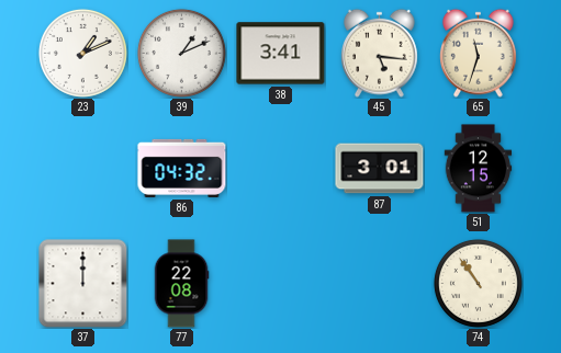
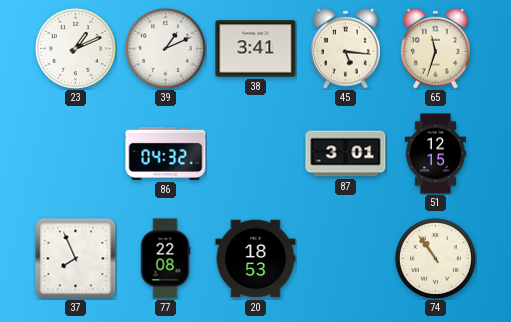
37: 12:00 -> 7:56 (76, 259)
20: none -> 18:53 (256, 259)
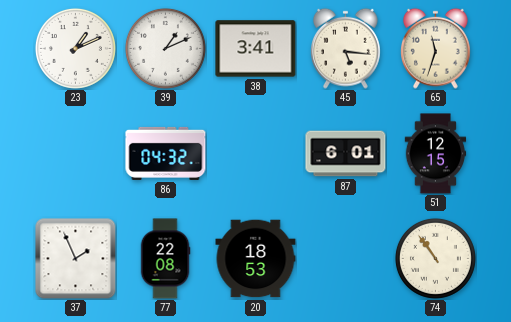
87: 3:01 -> 6:01 (346, 154)
37: 7:56 -> 1:56 (76, 259)
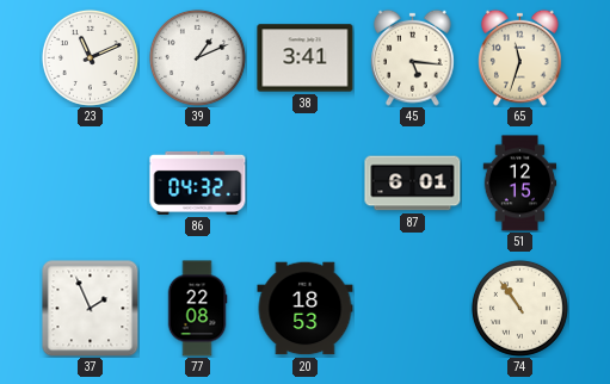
23: 1:11 -> 11:11 (90, 57)
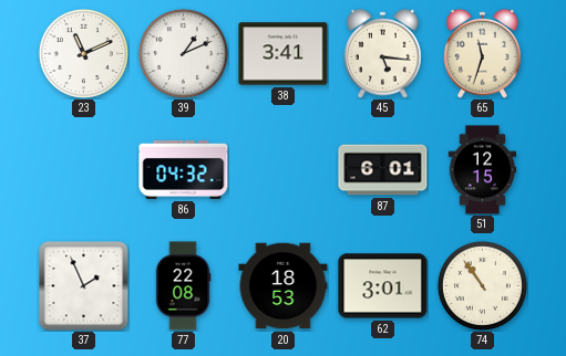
62: none -> 3:01 (383, 286)
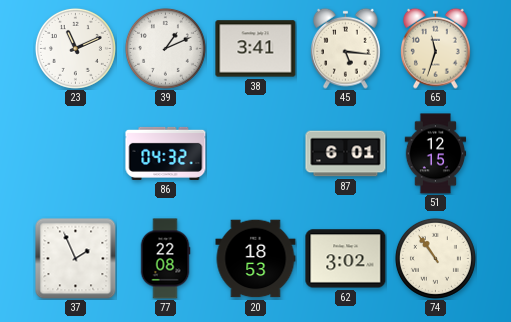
62: 3:01 -> 3:02 (346, 259)
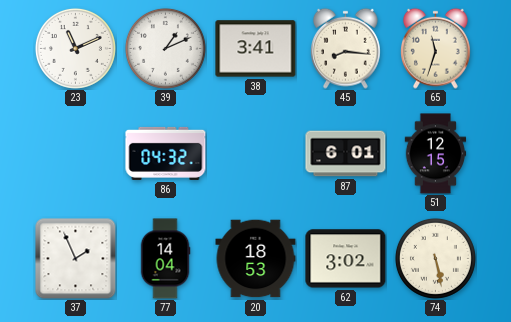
45: 5:16 -> 8:16 (346, 48)
77: 22:08 -> 14:04 (165, 259)
74: 10:54 -> 5:28 (435, 258)
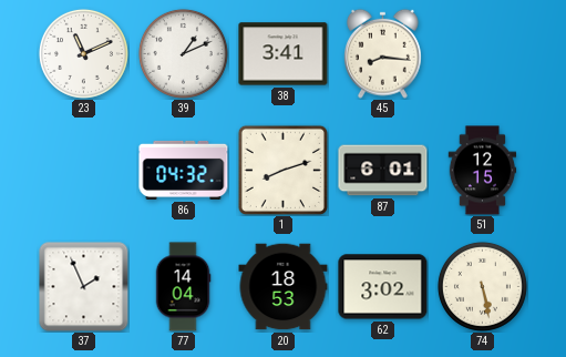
65: 11:33 -> none (436, 48)
1: none -> 8:12 (282, 170)
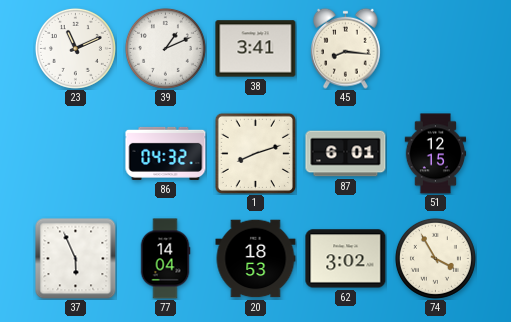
37: 1:56 -> 5:56 (76, 259)
74: 5:28 -> 3:55 (435, 258)
